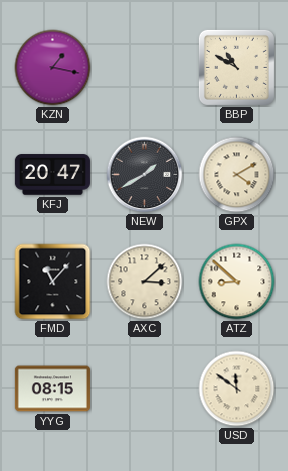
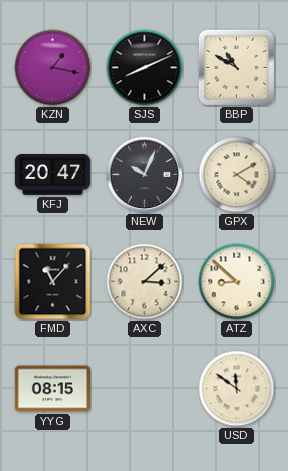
SJS: none -> 8:11 (145, 68)
NEW: 1:40 -> 10:04 (145, 175)
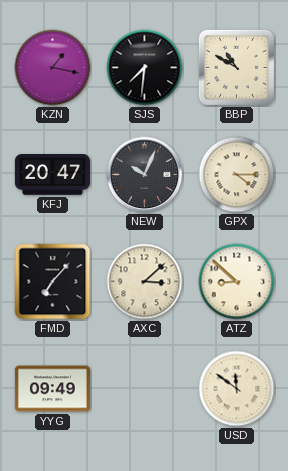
SJS: 8:11 -> 7:31 (145, 68)
GPX: 4:10 -> 4:15 (237, 175)
FMD: 11:07 -> 7:07 (53, 282)
YYG: 08:15 -> 09:49 (52, 389)
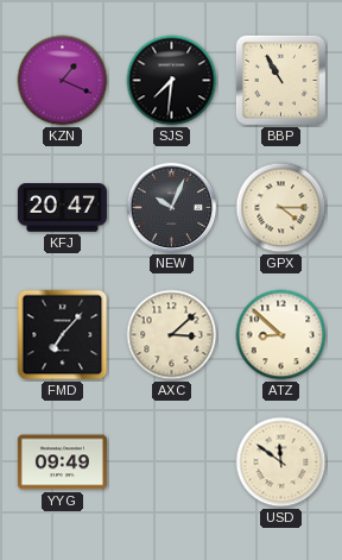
KZN: 1:17 -> 1:19 (63, 81)
BBP: 10:50 -> 10:55 (280, 80)
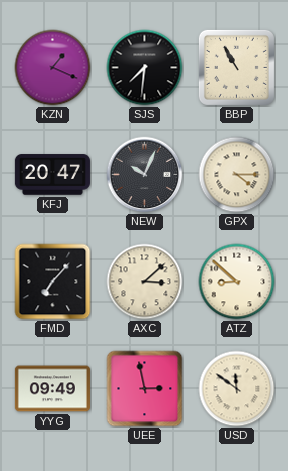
UEE: none -> 2:58 (145, 389)
